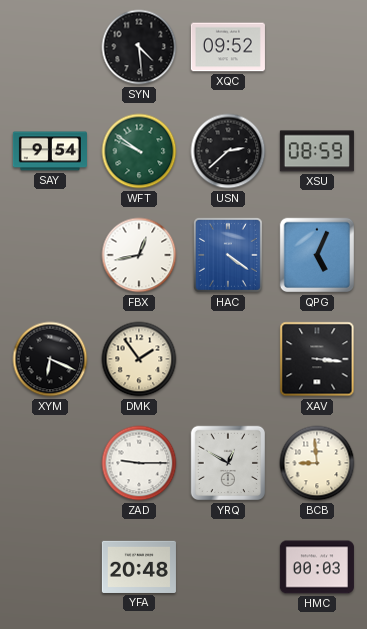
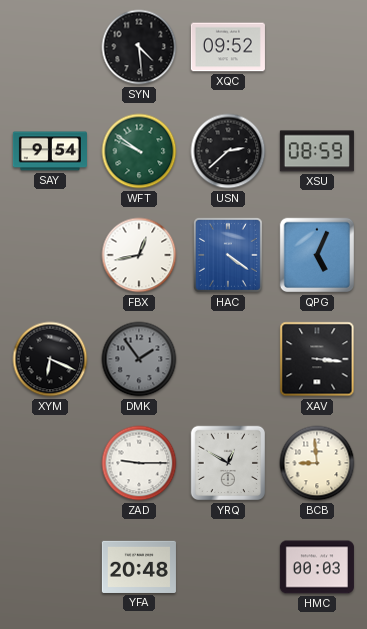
DMK dial: cream -> grey (139, 359)
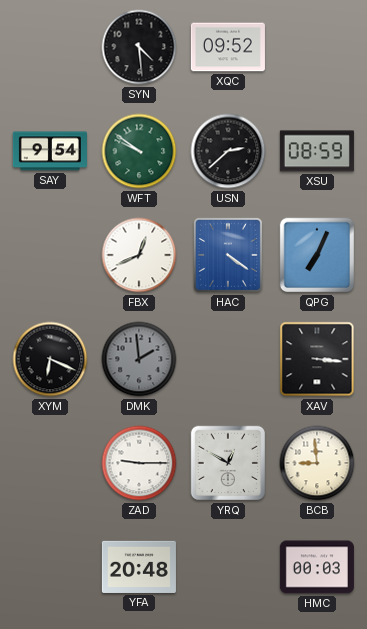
FBX: 12:43 -> 12:41 (139, 255)
QPG: 5:04 -> 7:04 (317, 255)
DMK: 1:54 -> 1:59 (139, 359)
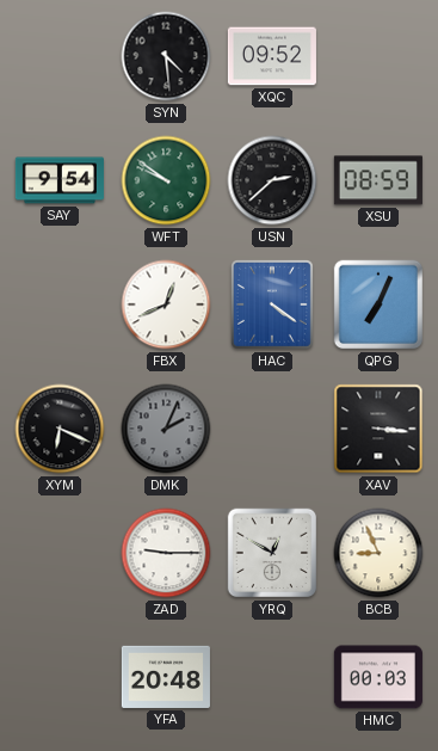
DMK: 1:59 -> 2:04 (166, 429)
BCB: 8:59 -> 8:56 (378, 553)
